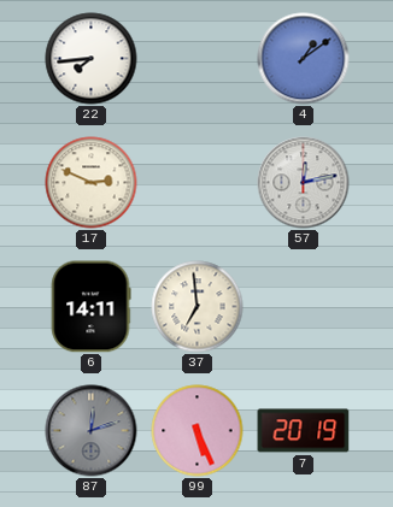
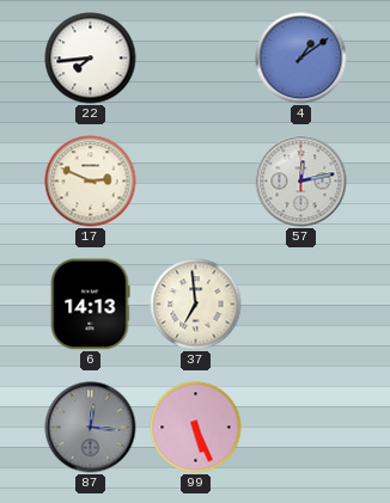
6: 14:11 -> 14:13 (90, 305)
87: 12:12 -> 12:16 (91, 428)
7: 20:19 -> none (304, 431)
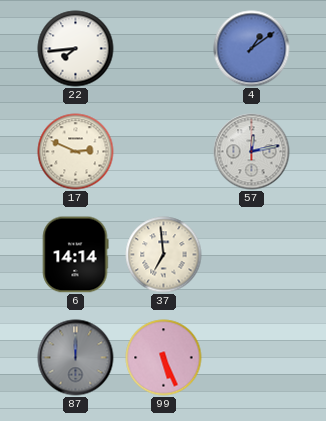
6: 14:13 -> 14:14 (75, 255)
87: 12:16 -> 12:00 (76, 358)
